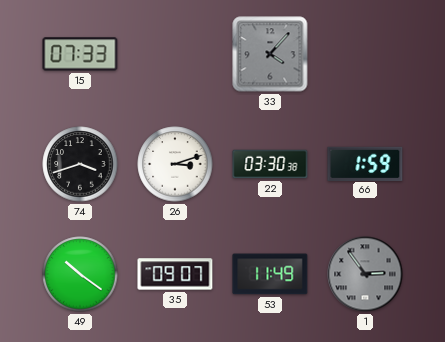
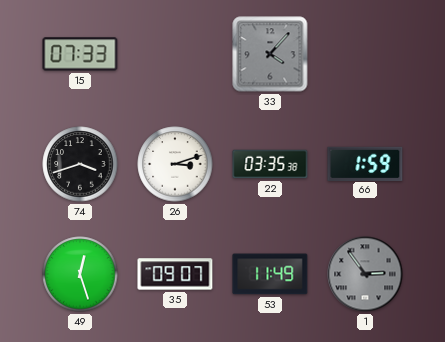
22: 03:30 -> 03:35 (270, 164)
49: 10:21 -> 12:27 (80, 274)
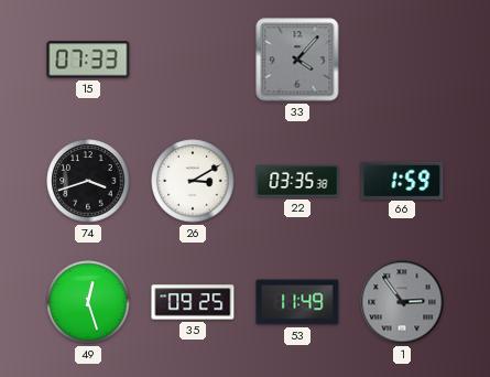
26: 3:12 -> 3:10 (193, 181)
35: 09:07 -> 09:25 (193, 302)
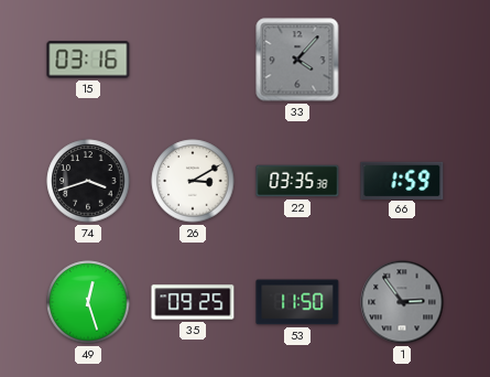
15: 07:33 -> 03:16 (88, 60)
53: 11:49 -> 11:50 (297, 302)
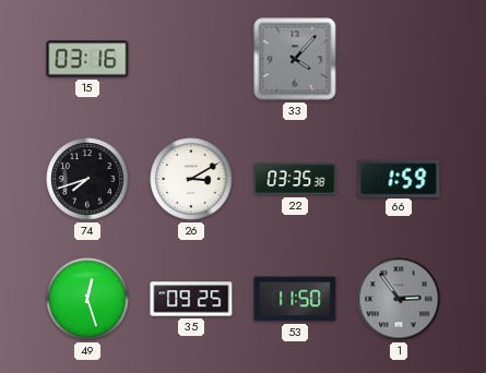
74: 3:42 -> 7:42 (87, 179)
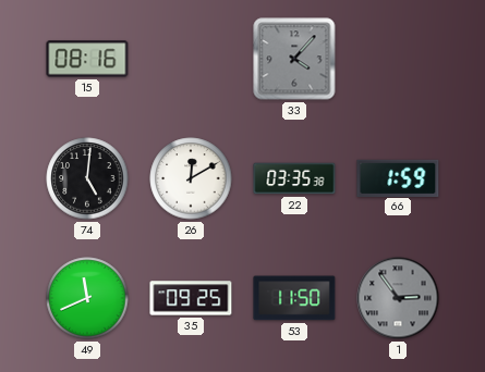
15: 03:16 -> 08:16 (87, 59)
74: 7:42 -> 5:01 (87, 178)
26: 3:10 -> 12:10 (191, 178)
49: 12:27 -> 11:41 (87, 298)
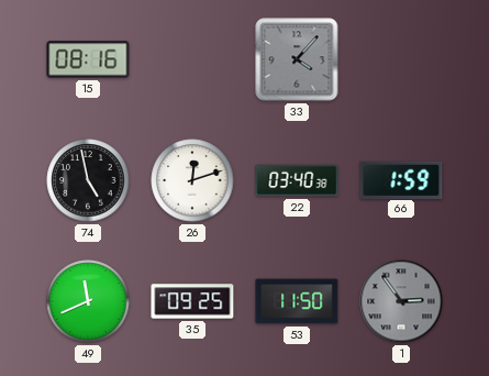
74: 5:01 -> 4:58 (88, 180)
26: 12:10 -> 12:12 (192, 180)
22: 03:35 -> 03:40 (297, 180)
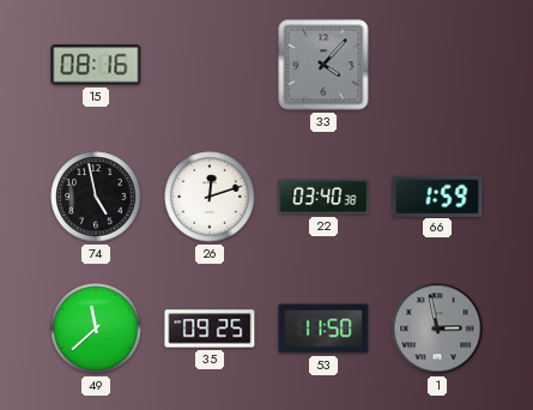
49: 11:41 -> 11:38 (96, 328)
1: 2:54 -> 2:58 (437, 328)
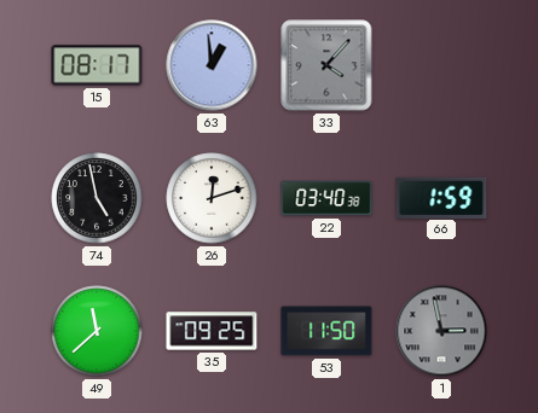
15: 08:16 -> 08:17 (97, 65)
63: none -> 12:59 (212, 65)
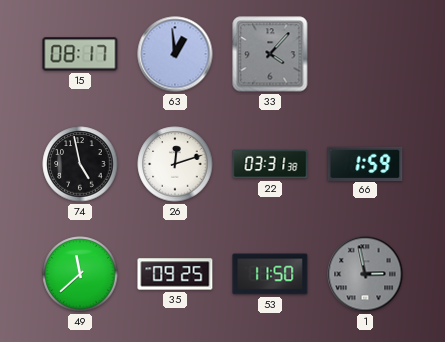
22: 03:40 -> 03:31 (270, 164)
